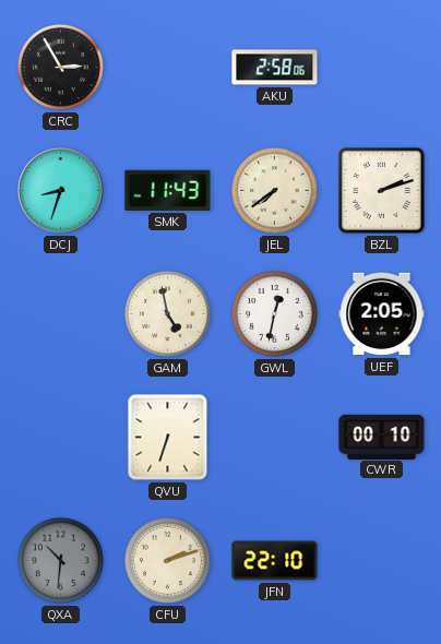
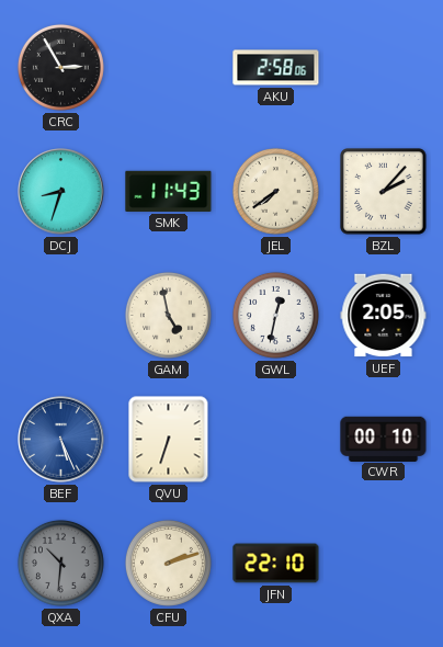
BZL: 2:12 -> 2:07 (384, 192)
BEF: none -> 5:26 (61, 440)
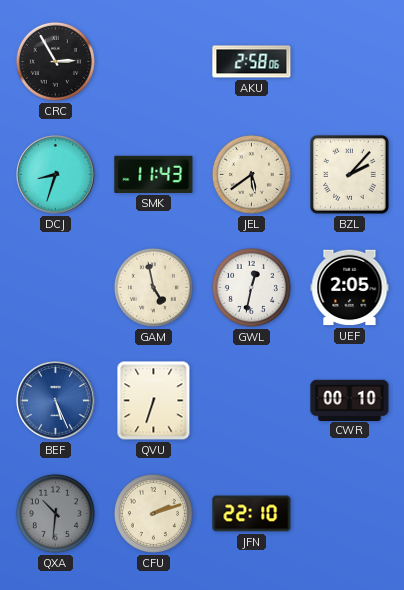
JEL: 7:39 -> 5:39 (251, 174)
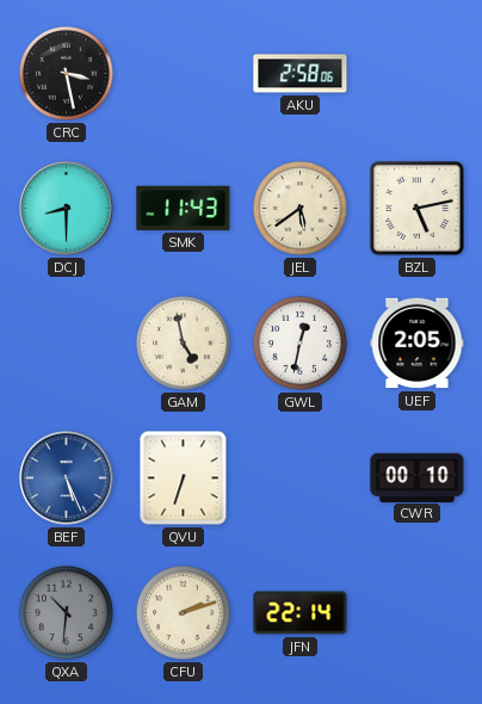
CRC: 2:55 -> 3:28 (66, 73)
DCJ: 8:33 -> 8:30 (67, 209)
BZL: 2:07 -> 5:13 (418, 209)
JFN: 22:10 -> 22:14 (301, 613)
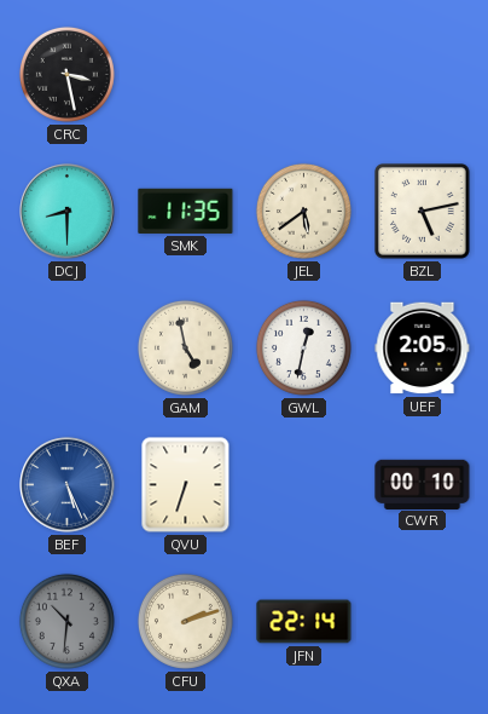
AKU: 2:58 -> none (301, 74)
SMK: 11:43 -> 11:35 (186, 211)
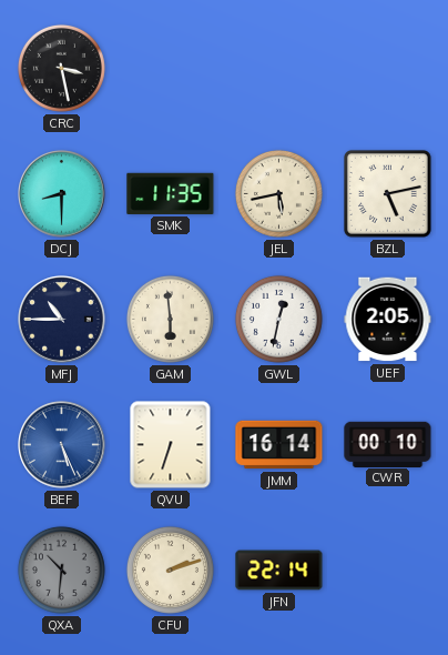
JEL: 5:39 -> 5:43 (278, 193)
MFJ: none -> 10:45 (62, 320)
GAM: 4:58 -> 5:59 (170, 319)
JMM: none -> 16:14 (279, 445)
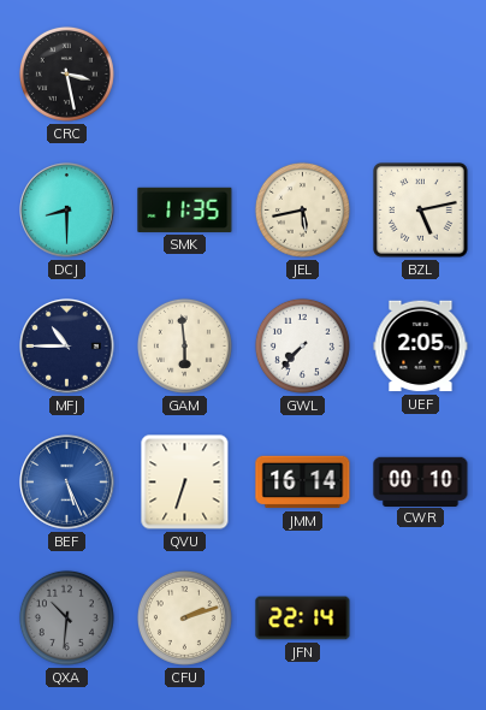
GWL: 12:32 -> 7:37 (302, 345)
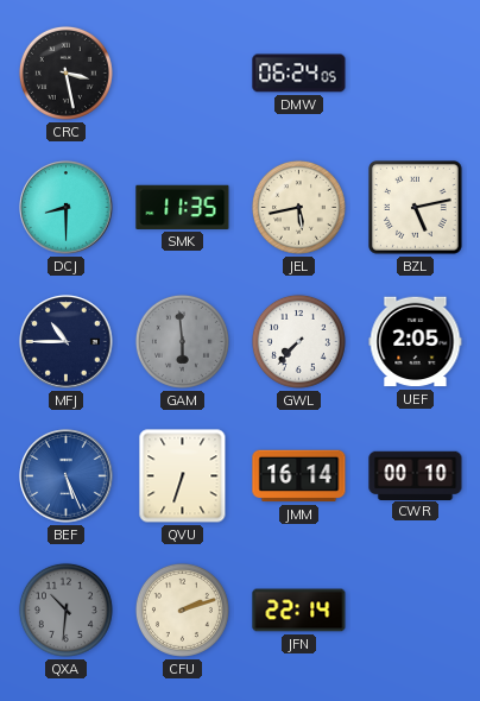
DMW: none -> 06:24 (299, 74)
GAM dial: cream -> grey (182, 341)
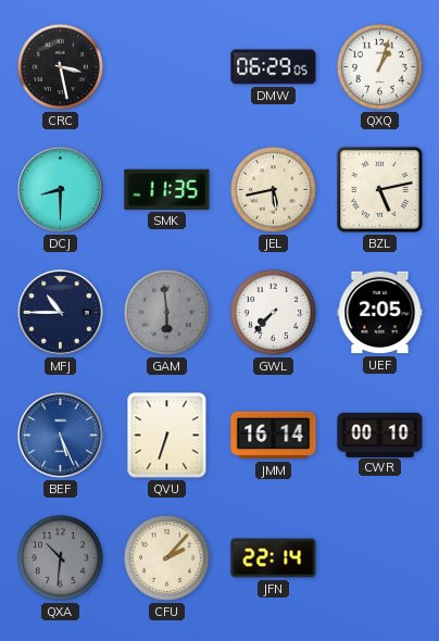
DMW: 06:24 -> 06:29 (274, 67)
QXQ: none -> 1:03 (379, 66)
CFU: 2:12 -> 2:07 (166, 557)
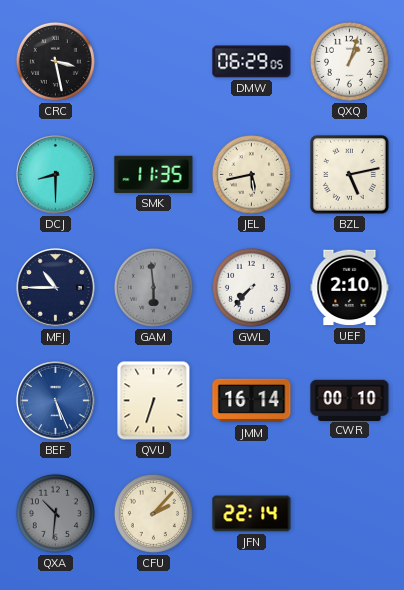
UEF: 2:05 -> 2:10 (350, 288)
